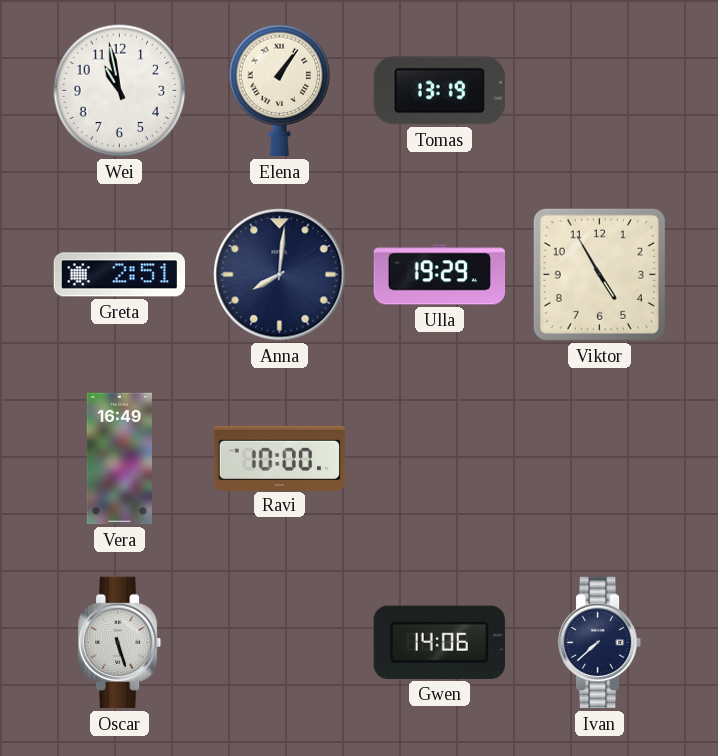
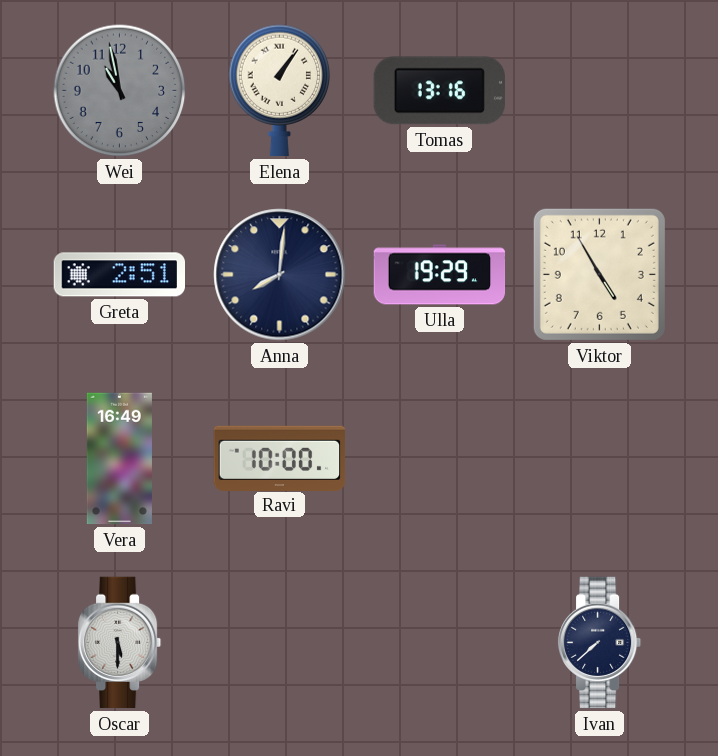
Wei dial: white -> grey (120, 91)
Tomas: 13:19 -> 13:16 (439, 91)
Oscar: 5:27 -> 5:30 (120, 643)
Gwen: 14:06 -> none (439, 642)
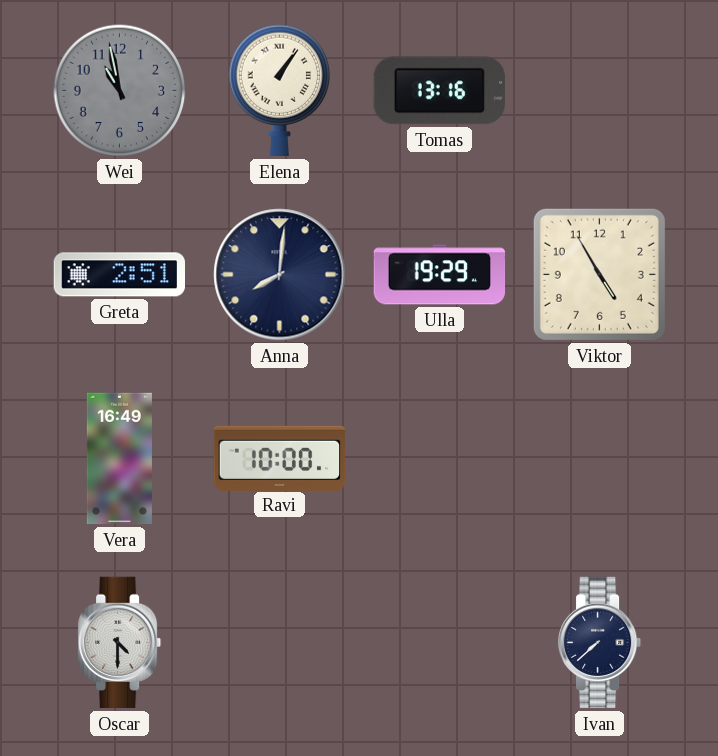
Oscar: 5:30 -> 4:30 (120, 643)
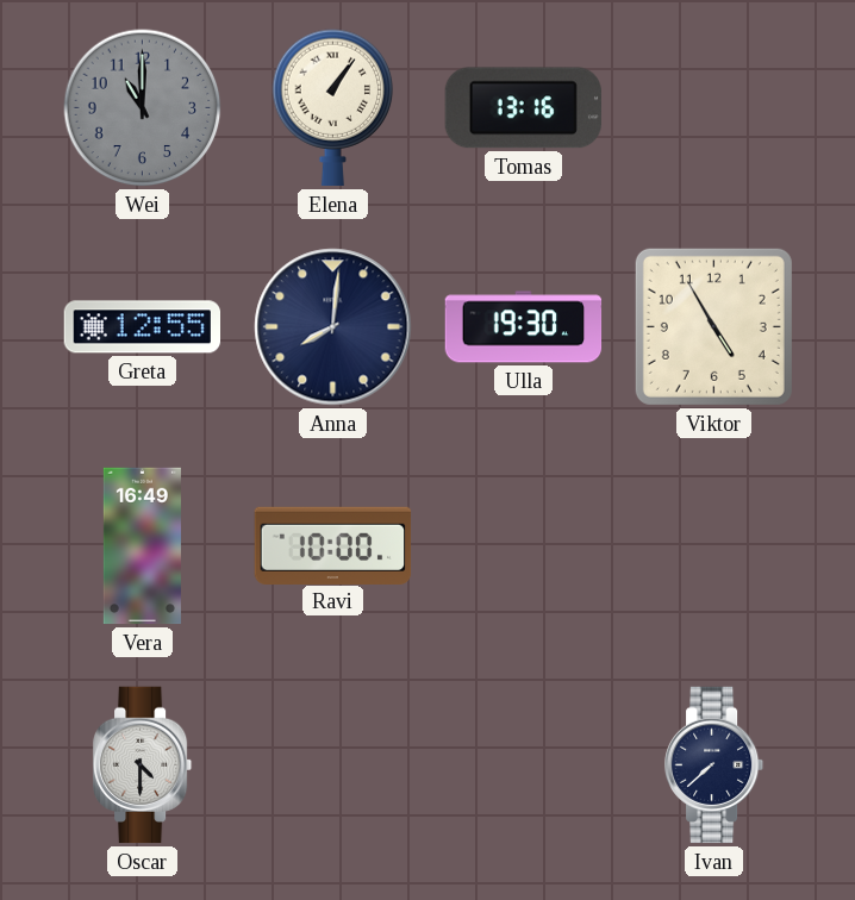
Wei: 10:58 -> 11:00 (143, 108)
Greta: 2:51 -> 12:55 (142, 327)
Ulla: 19:29 -> 19:30 (524, 327)
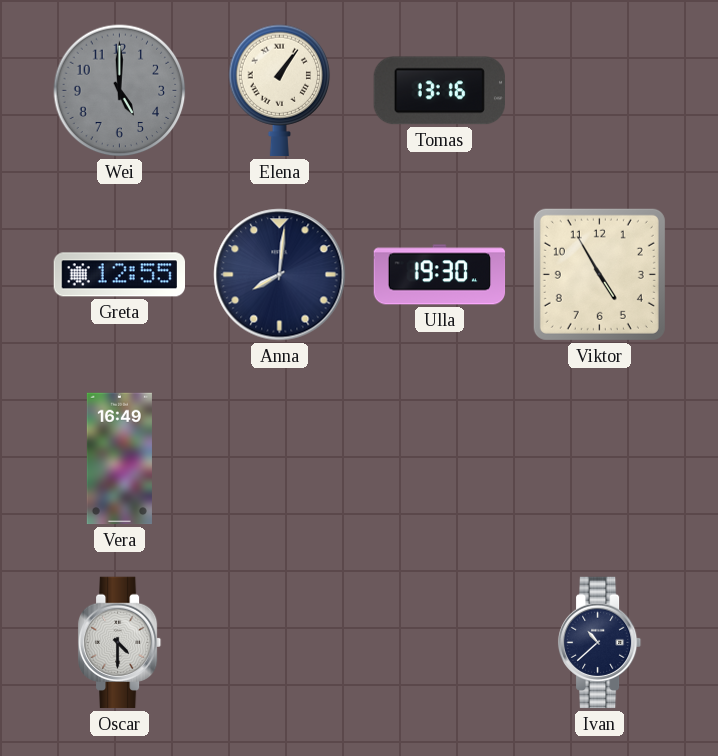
Wei: 11:00 -> 5:00 (120, 91)
Ravi: 10:00 -> none (333, 545)
Ivan: 7:38 -> 10:38 (600, 643)
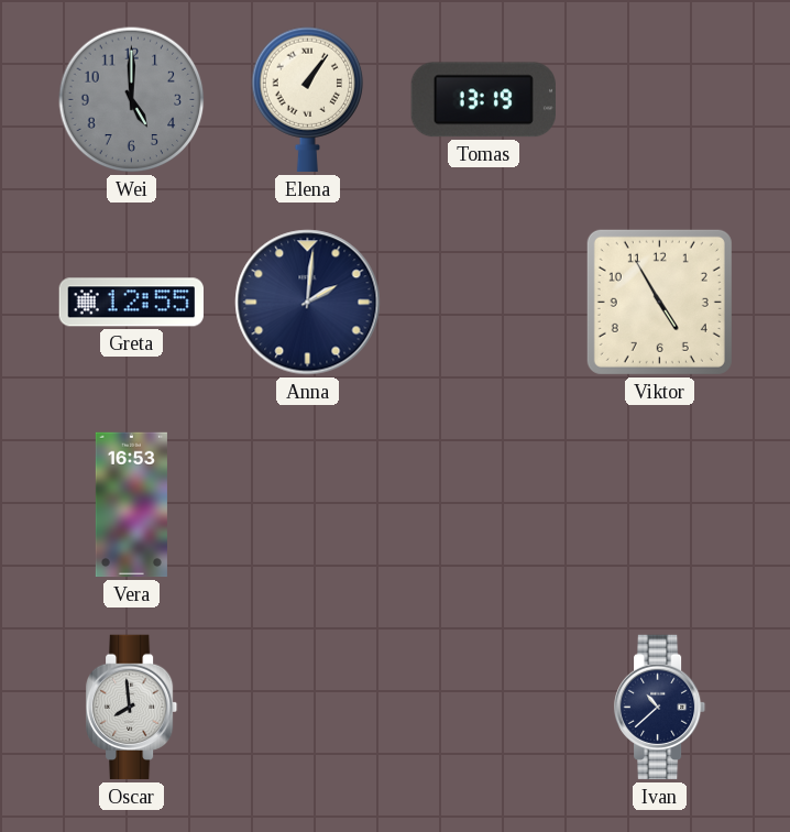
Tomas: 13:16 -> 13:19 (483, 100)
Anna: 8:01 -> 2:01 (308, 303)
Ulla: 19:30 -> none (440, 275)
Vera: 16:49 -> 16:53 (131, 505)
Oscar: 4:30 -> 7:59 (132, 708)
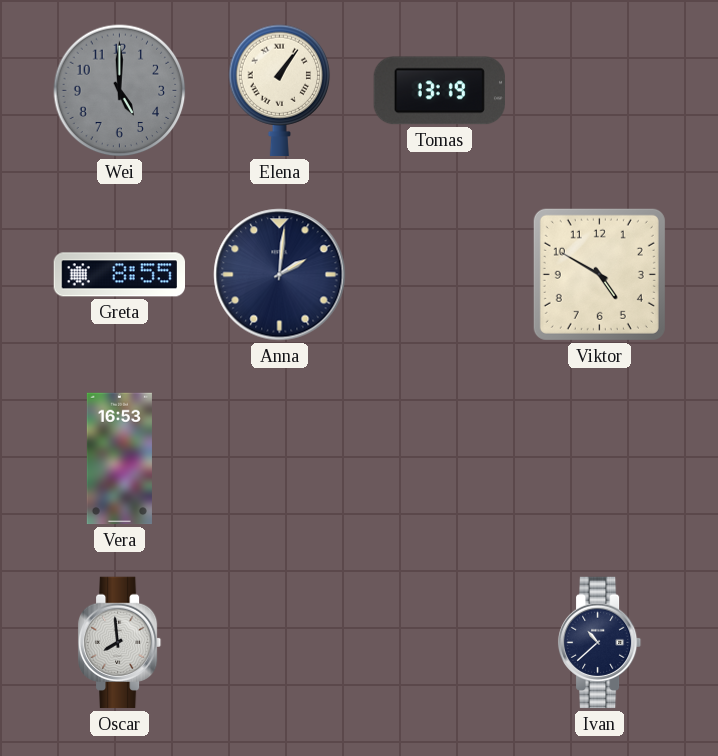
Greta: 12:55 -> 8:55 (119, 275)
Viktor: 4:55 -> 4:50 (599, 274)
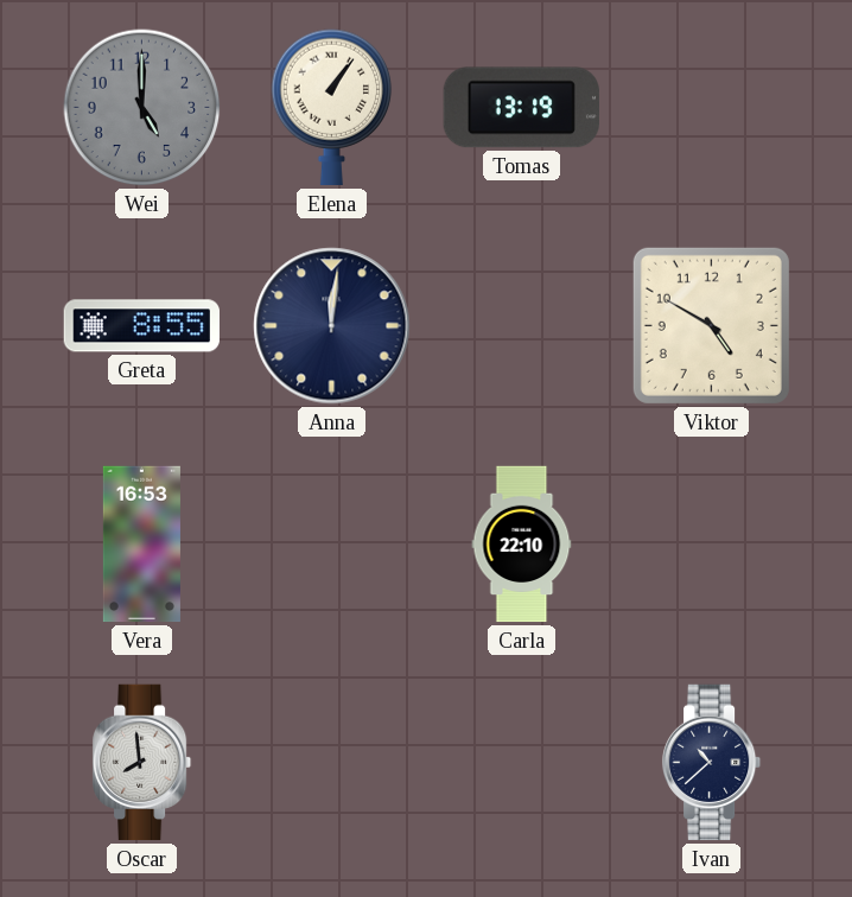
Anna: 2:01 -> 12:01 (332, 326)
Carla: none -> 22:10 (522, 545)
